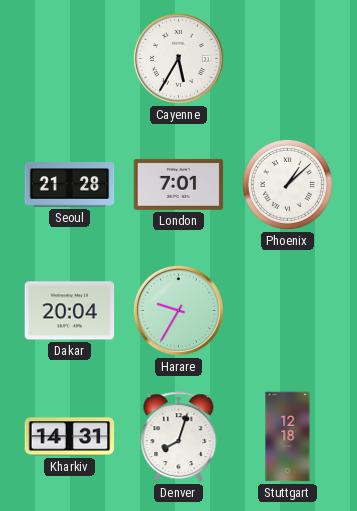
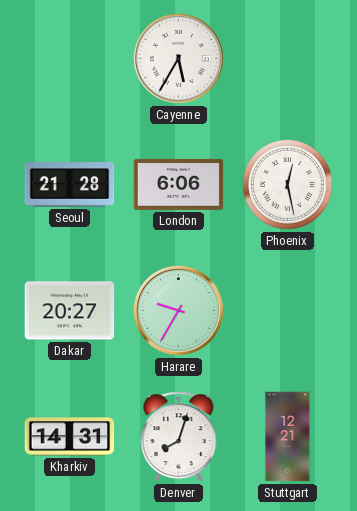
London: 7:01 -> 6:06 (179, 184)
Phoenix: 1:08 -> 12:28 (287, 184)
Dakar: 20:04 -> 20:27 (70, 311)
Stuttgart: 12:18 -> 12:21 (288, 437)
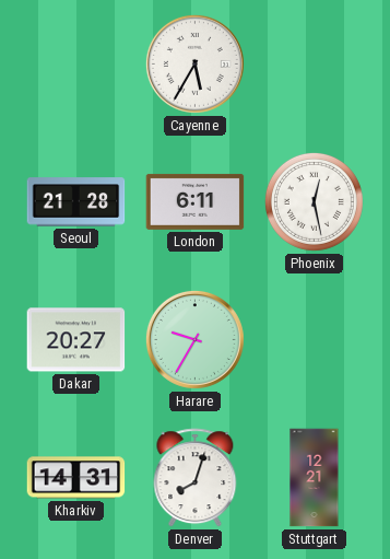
London: 6:06 -> 6:11 (196, 201)
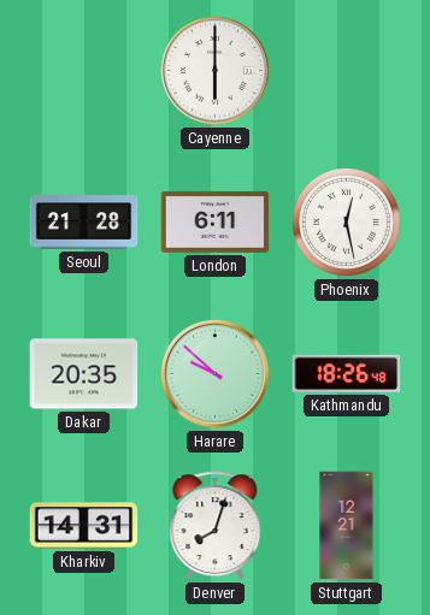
Cayenne: 5:35 -> 6:00 (214, 70)
Dakar: 20:27 -> 20:35 (84, 374)
Harare: 9:35 -> 9:52 (214, 373)
Kathmandu: none -> 18:26 (347, 373)
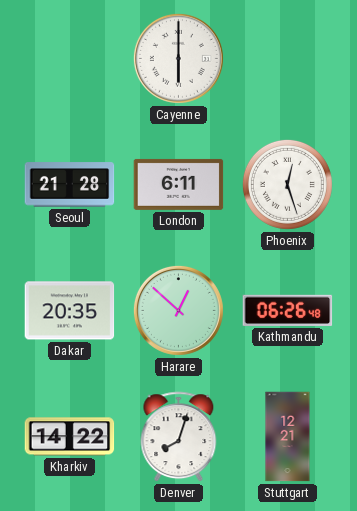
Phoenix: 12:28 -> 12:27 (287, 184)
Harare: 9:52 -> 12:52 (178, 310)
Kathmandu: 18:26 -> 06:26 (288, 310)
Kharkiv: 14:31 -> 14:22 (70, 437)
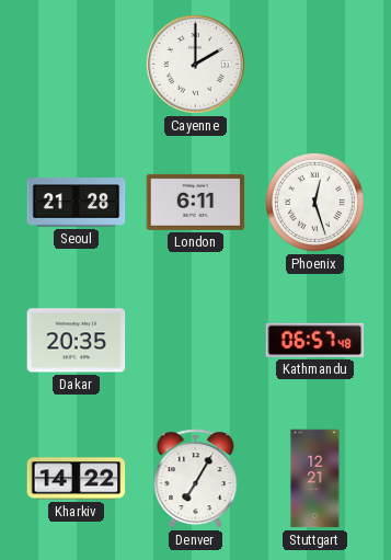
Cayenne: 6:00 -> 2:00 (195, 64)
Harare: 12:52 -> none (178, 310)
Kathmandu: 06:26 -> 06:57 (315, 340)
Denver: 8:03 -> 7:05 (196, 479)
